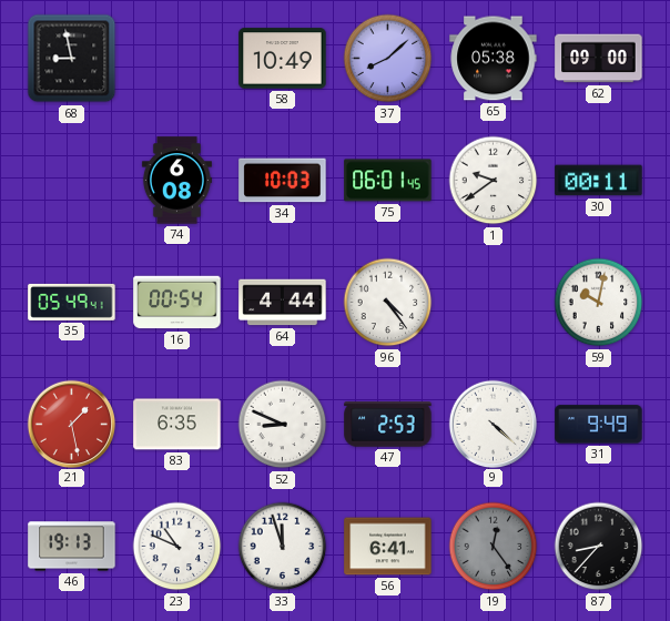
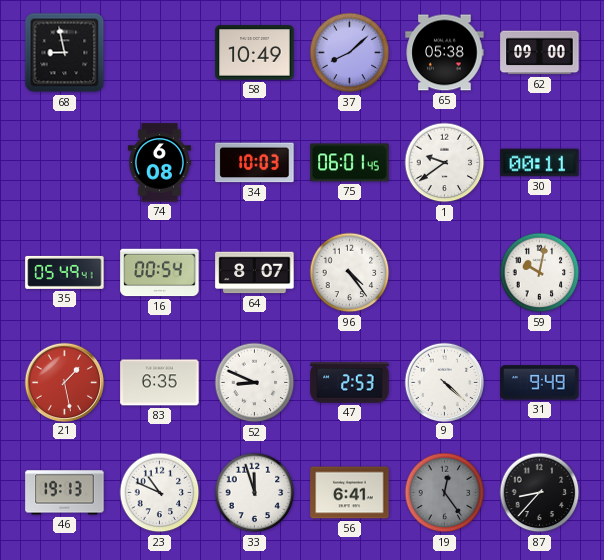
64: 4:44 -> 8:07 (255, 273)
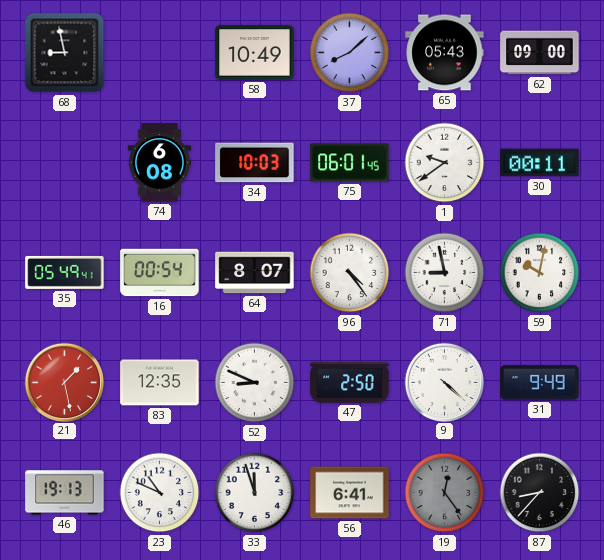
65: 05:38 -> 05:43 (445, 53)
71: none -> 8:58 (445, 273)
83: 6:35 -> 12:35 (160, 383)
47: 2:53 -> 2:50 (350, 383)
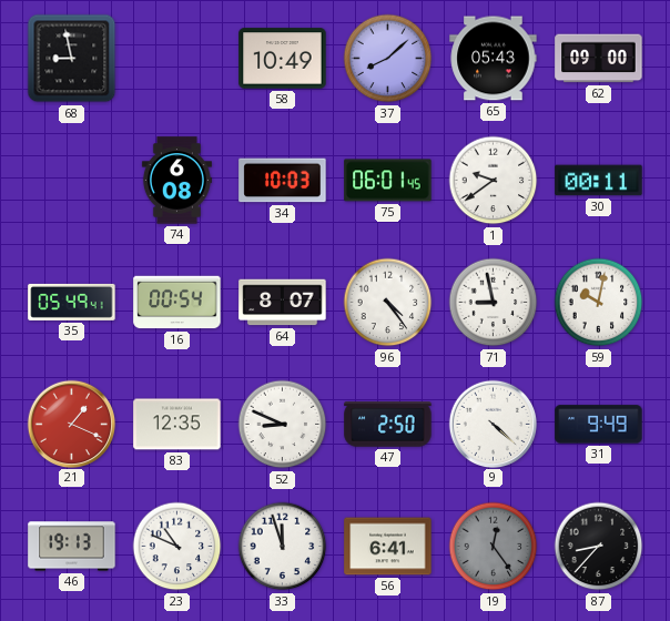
21: 1:28 -> 1:19 (71, 424)
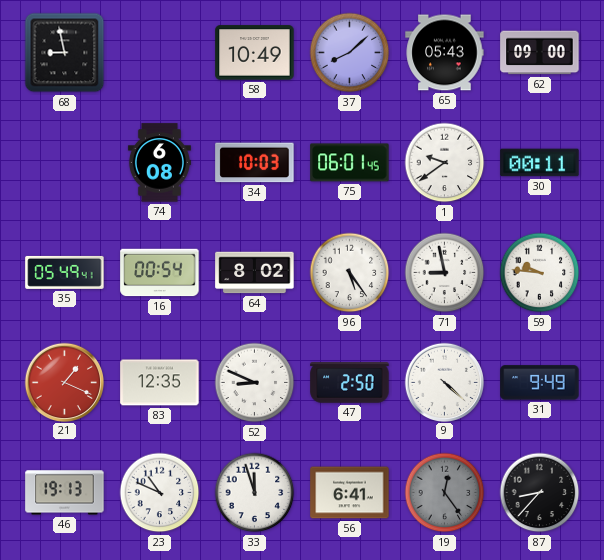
64: 8:07 -> 8:02 (255, 273)
96: 4:24 -> 5:24 (350, 273)
59: 10:02 -> 9:46 (540, 273)
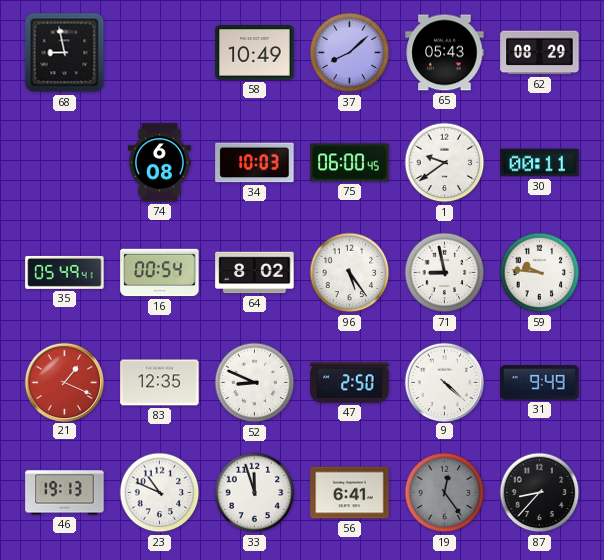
62: 09:00 -> 08:29 (540, 53)
75: 06:01 -> 06:00 (350, 163)
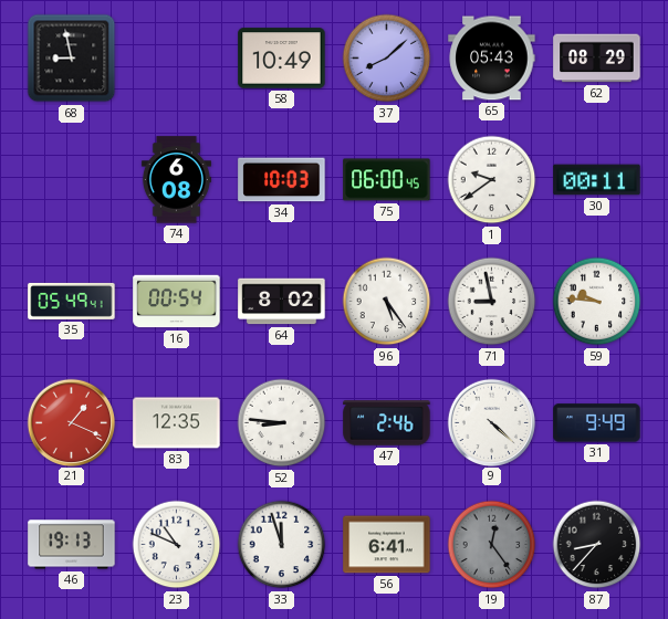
52: 8:49 -> 8:46 (282, 423)
47: 2:50 -> 2:46 (387, 423)
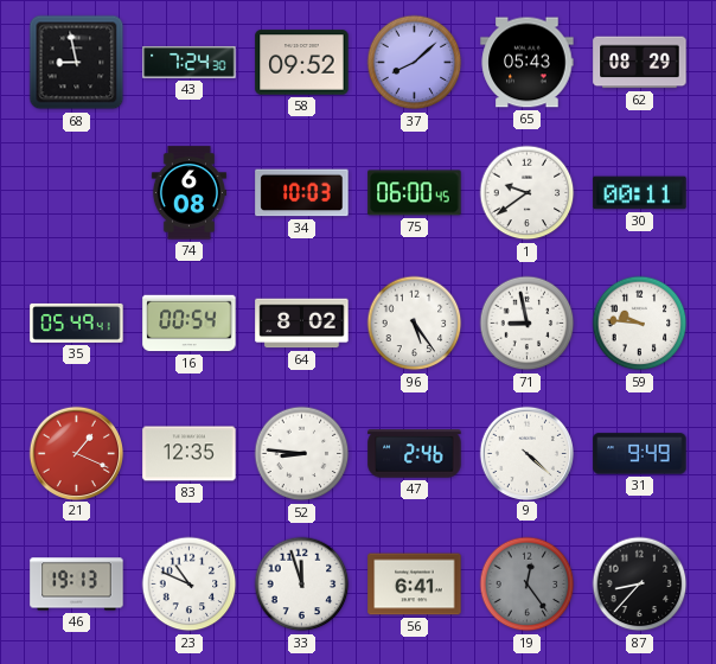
43: none -> 7:24 (190, 62)
58: 10:49 -> 09:52 (302, 63)
